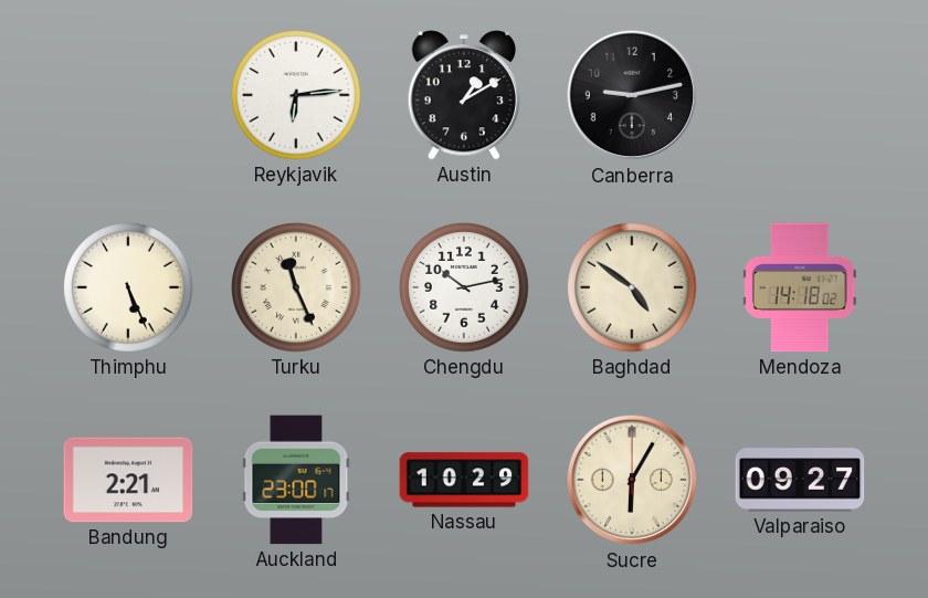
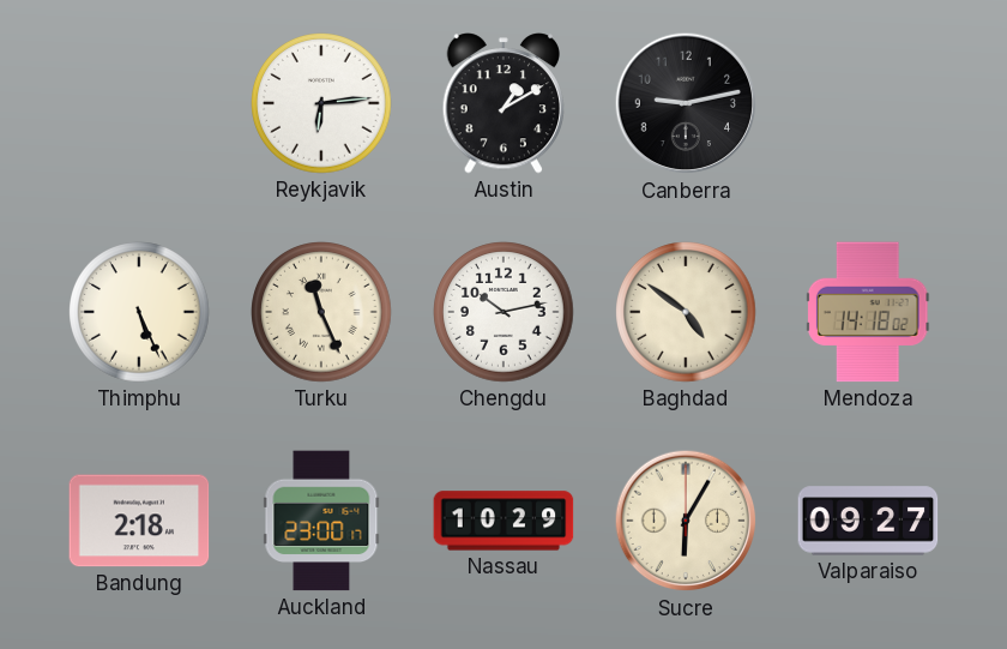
Bandung: 2:21 -> 2:18 (139, 521)
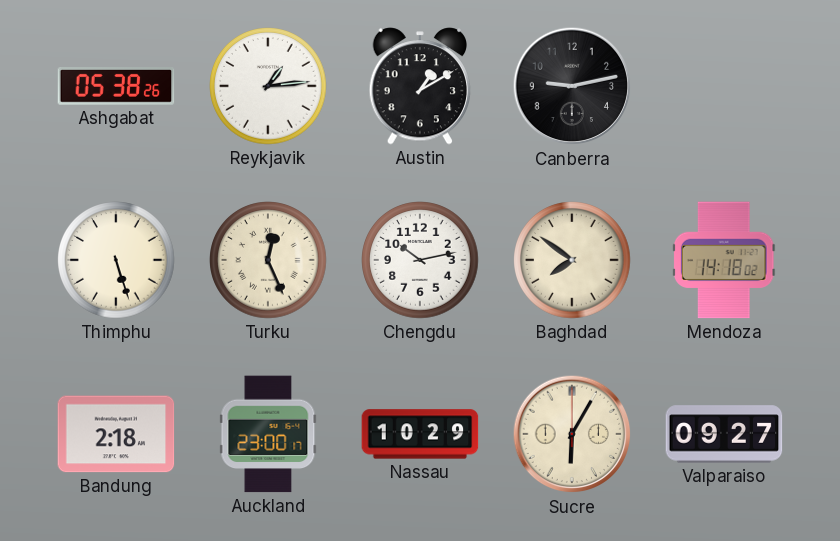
Ashgabat: none -> 05:38 (116, 87)
Reykjavik: 6:14 -> 1:14 (268, 86)
Thimphu: 5:26 -> 5:27 (116, 260)
Turku: 11:26 -> 12:26 (268, 260)
Baghdad: 4:51 -> 7:51 (572, 260)
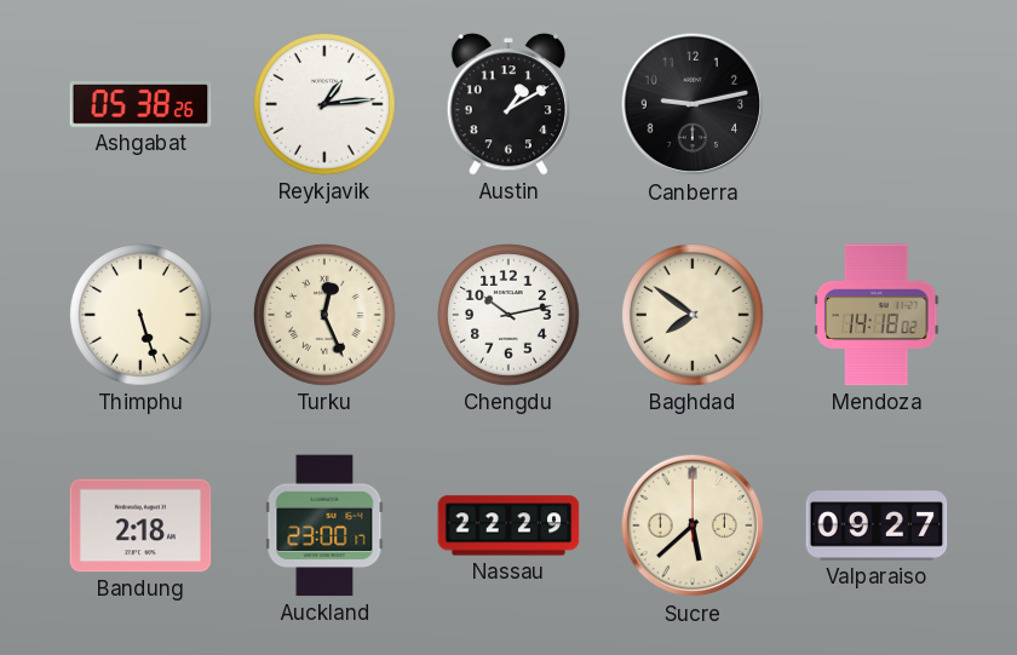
Nassau: 10:29 -> 22:29 (508, 525)
Sucre: 6:05 -> 5:38 (693, 525)
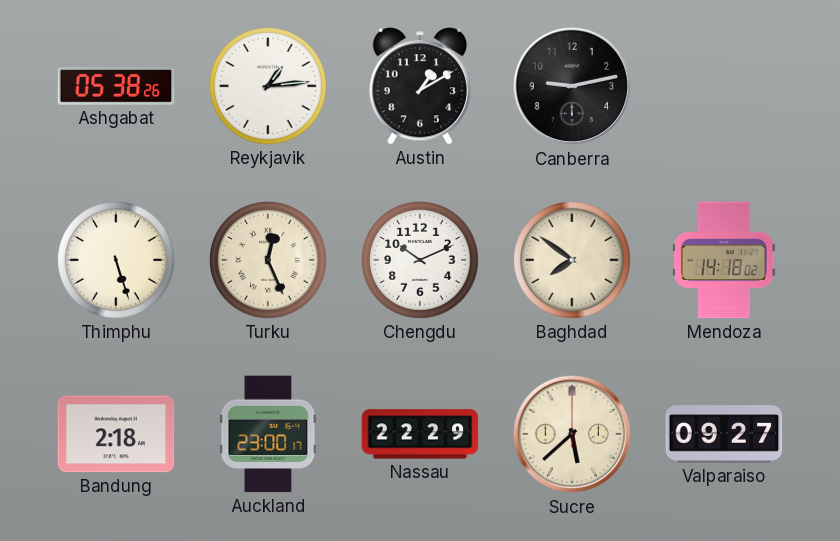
Chengdu: 10:13 -> 10:11 (420, 260)
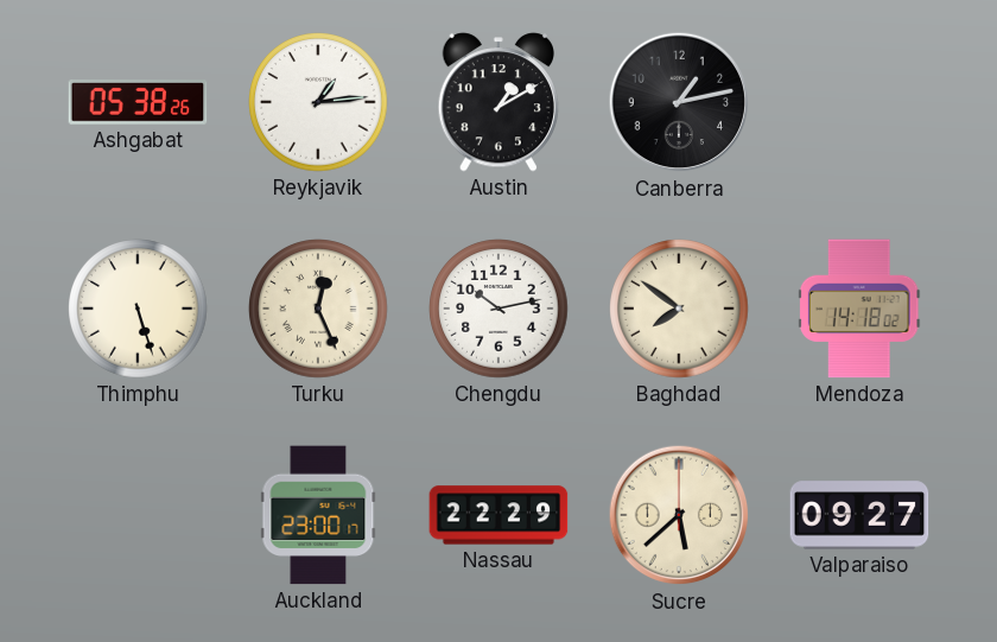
Canberra: 9:13 -> 1:13 (679, 102)
Chengdu: 10:11 -> 10:13 (498, 309)
Bandung: 2:18 -> none (116, 434)
